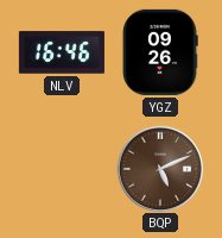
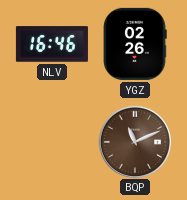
YGZ: 09:26 -> 02:26 (135, 44)
BQP: 5:11 -> 11:11 (134, 141)
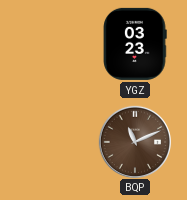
NLV: 16:46 -> none (52, 44)
YGZ: 02:26 -> 03:23 (135, 44)
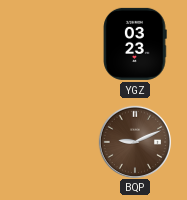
BQP: 11:11 -> 9:11 (134, 141)
